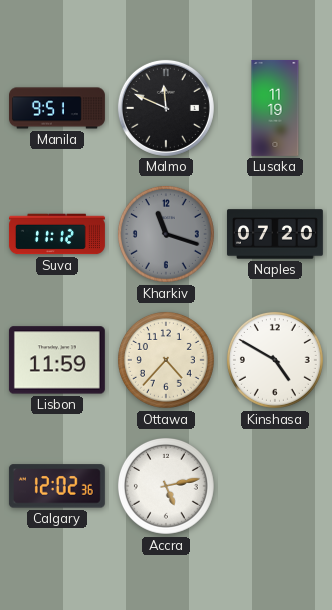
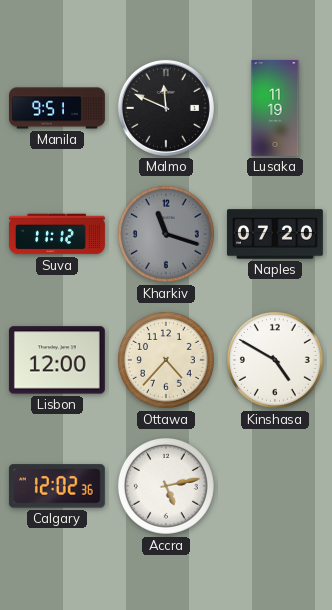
Lisbon: 11:59 -> 12:00 (57, 360)
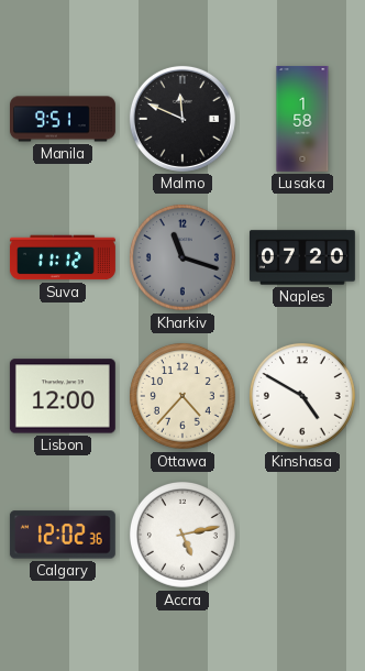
Lusaka: 11:19 -> 1:58 (302, 119)
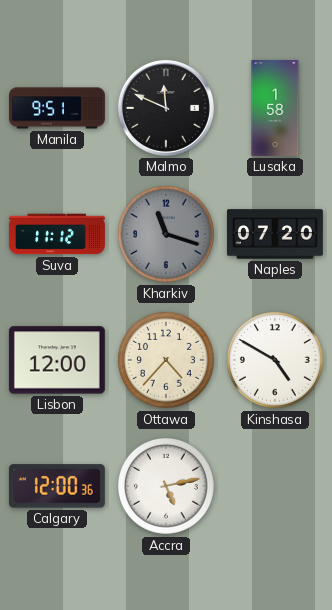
Calgary: 12:02 -> 12:00 (57, 486)
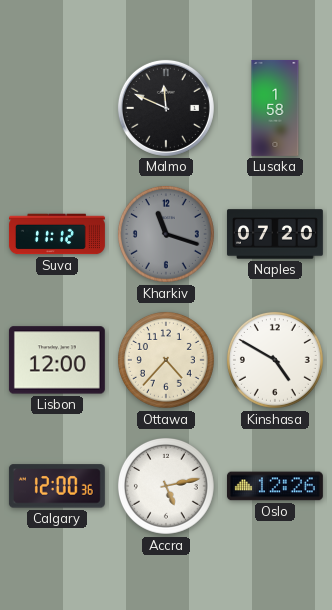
Manila: 9:51 -> none (58, 108)
Oslo: none -> 12:26 (275, 486)
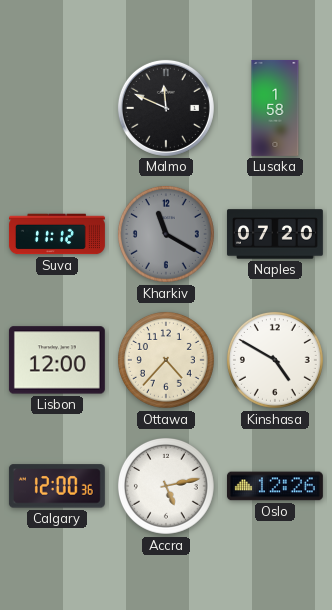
Kharkiv: 11:18 -> 11:20 (166, 234)
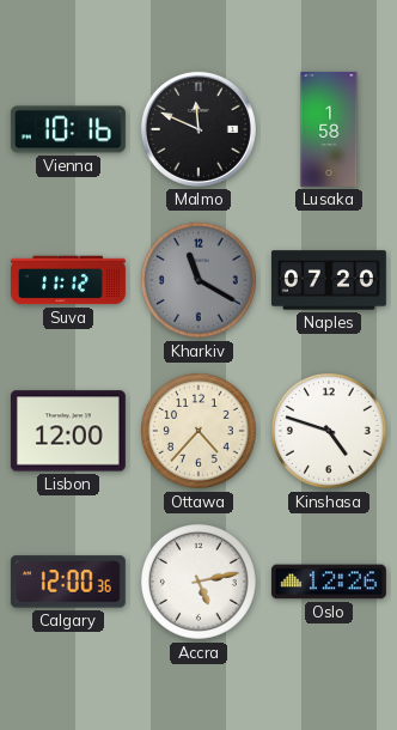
Vienna: none -> 10:16 (68, 129)
Kinshasa: 4:50 -> 4:48 (329, 431)
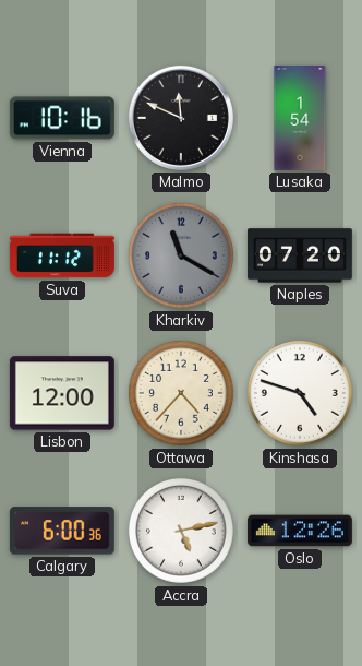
Lusaka: 1:58 -> 1:54 (300, 118)
Calgary: 12:00 -> 6:00 (62, 531)
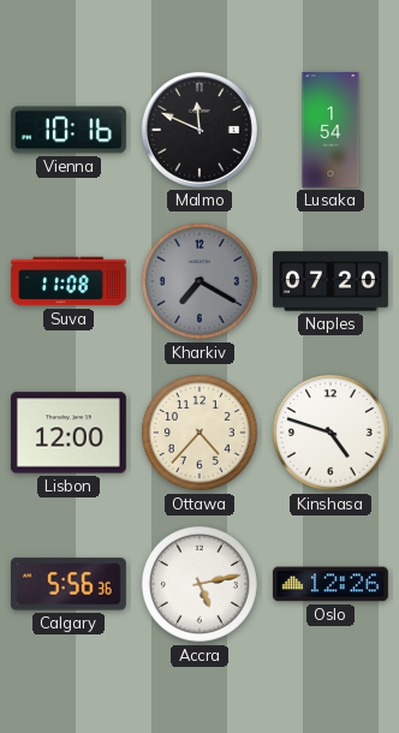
Suva: 11:12 -> 11:08 (69, 281)
Kharkiv: 11:20 -> 7:20 (199, 281)
Calgary: 6:00 -> 5:56 (69, 584)
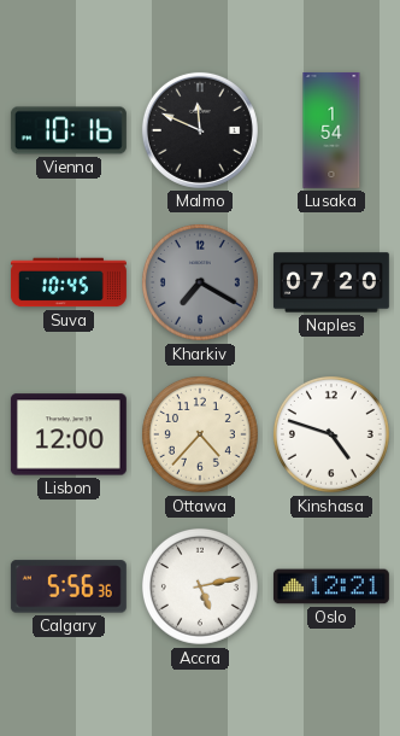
Suva: 11:08 -> 10:45 (69, 282)
Oslo: 12:26 -> 12:21 (331, 586)
